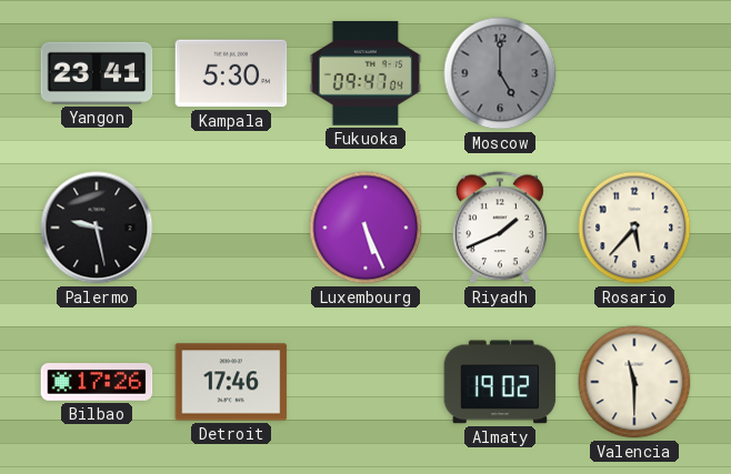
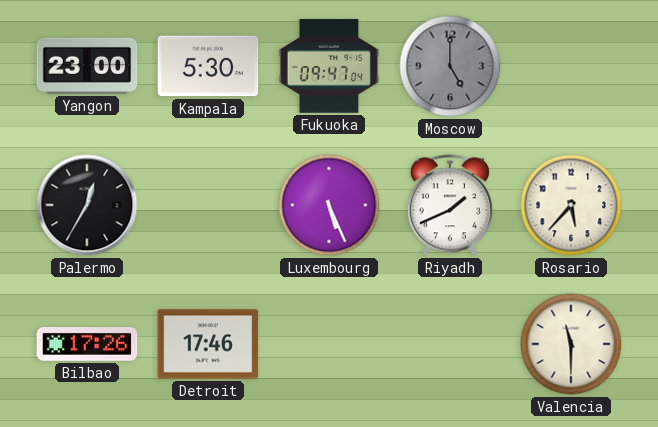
Yangon: 23:41 -> 23:00 (87, 66)
Palermo: 9:28 -> 12:35 (87, 205)
Almaty: 19:02 -> none (500, 382)
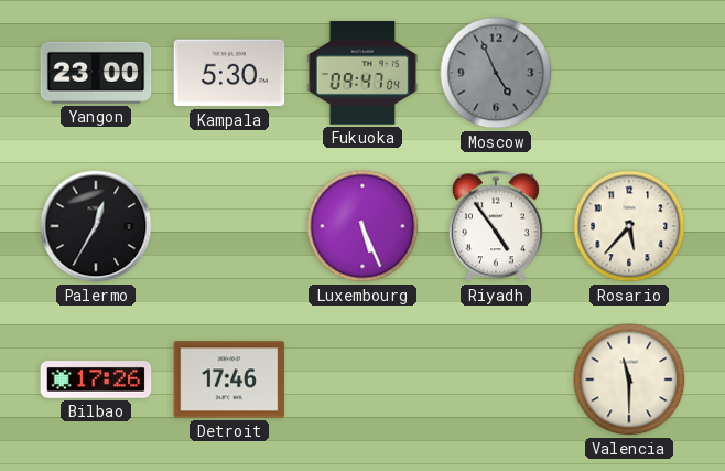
Moscow: 5:00 -> 4:56 (496, 73)
Riyadh: 1:41 -> 4:54 (496, 226)
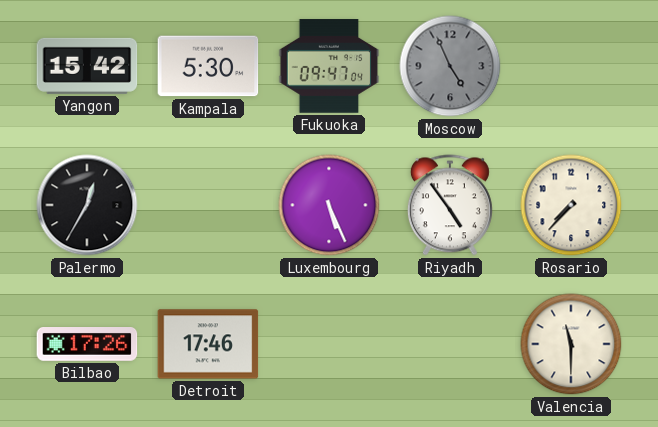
Yangon: 23:00 -> 15:42 (87, 66)
Rosario: 5:37 -> 7:37 (571, 205)
